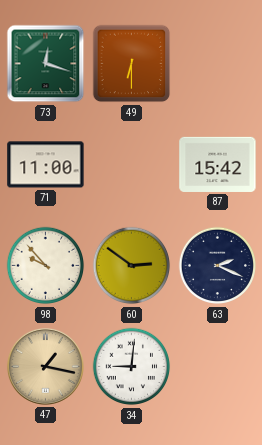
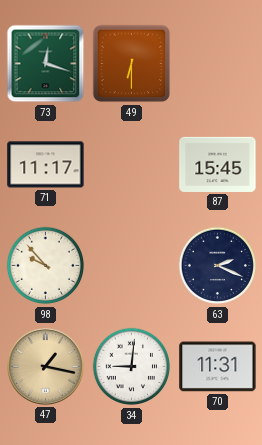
71: 11:00 -> 11:17 (46, 165)
87: 15:42 -> 15:45 (218, 164)
60: 2:51 -> none (132, 266)
70: none -> 11:31 (218, 367)
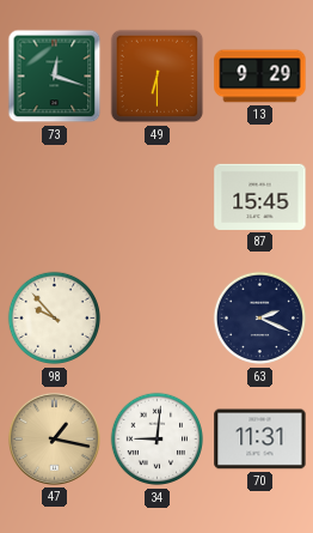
13: none -> 9:29 (260, 77)
71: 11:17 -> none (46, 165)
